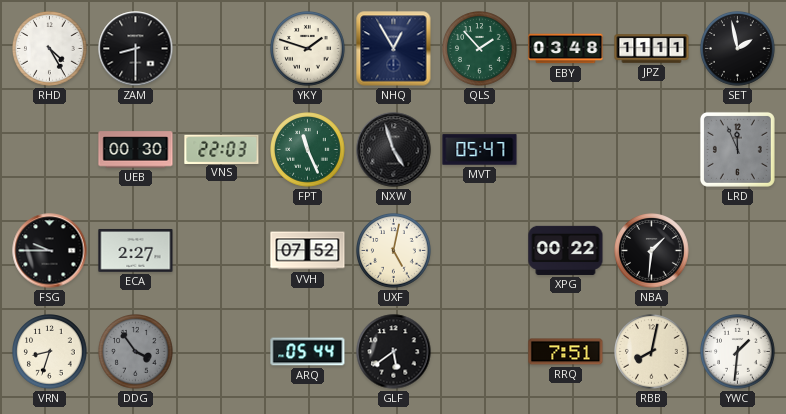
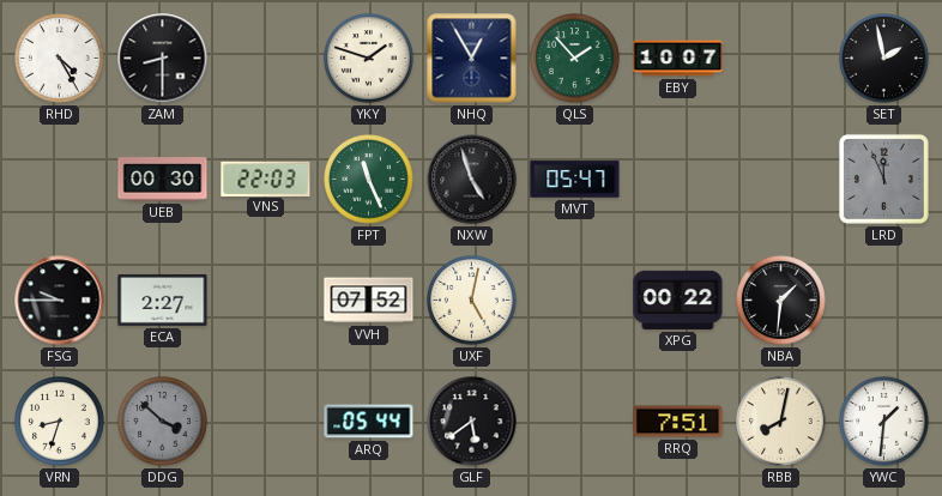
EBY: 03:48 -> 10:07 (678, 59)
JPZ: 11:11 -> none (652, 49)
DDG: 3:54 -> 3:52 (163, 422)
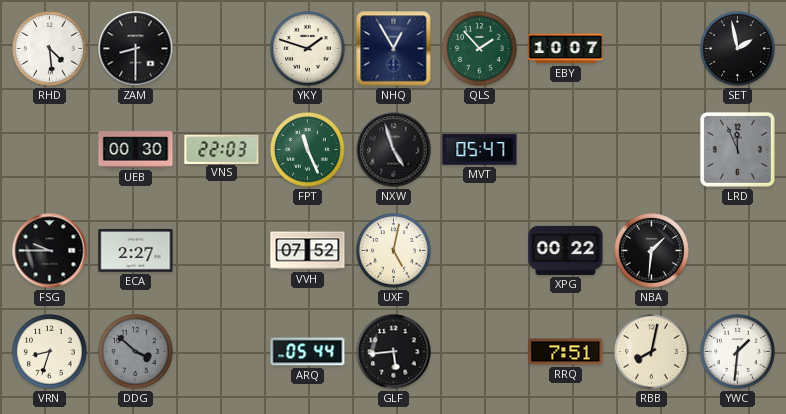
RHD: 4:25 -> 4:29 (50, 49)
GLF: 5:39 -> 5:44 (394, 352)
